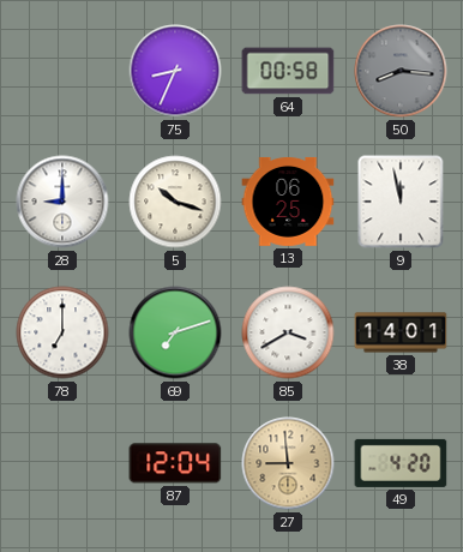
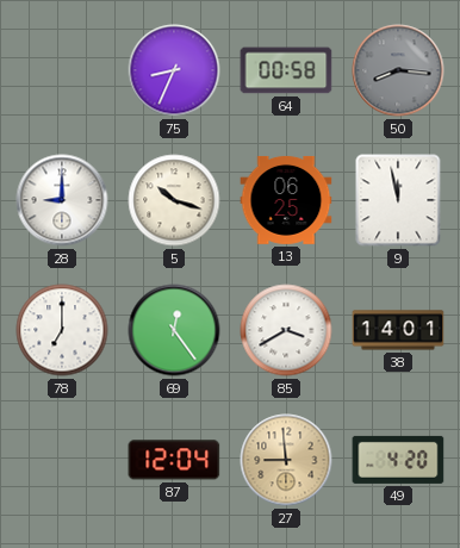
69: 7:12 -> 12:24 (174, 330)
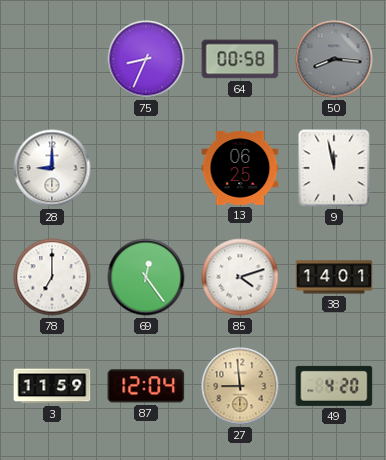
5: 10:18 -> none (174, 200)
85: 3:40 -> 4:12 (240, 277)
3: none -> 11:59 (52, 386)
